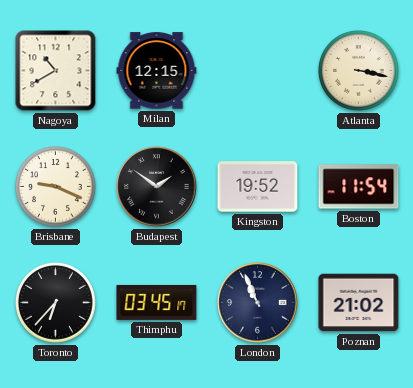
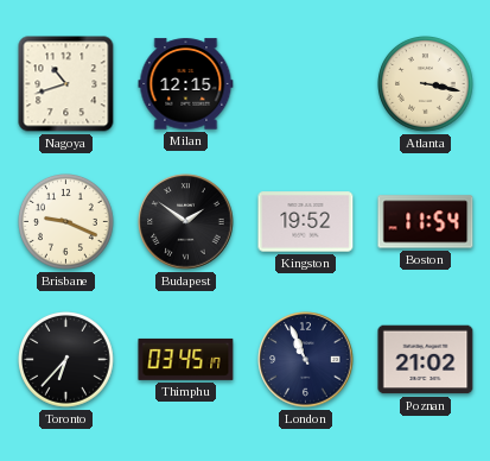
Nagoya: 10:40 -> 10:42 (66, 84)
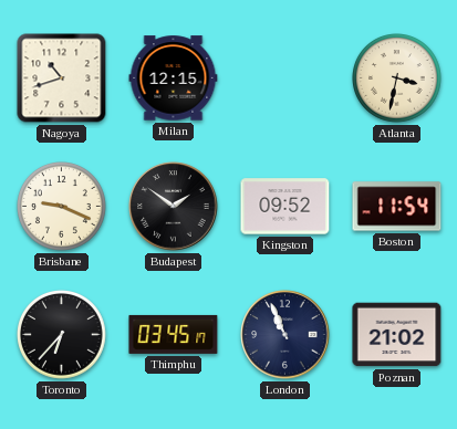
Atlanta: 3:17 -> 3:32 (397, 79)
Kingston: 19:52 -> 09:52 (285, 207)
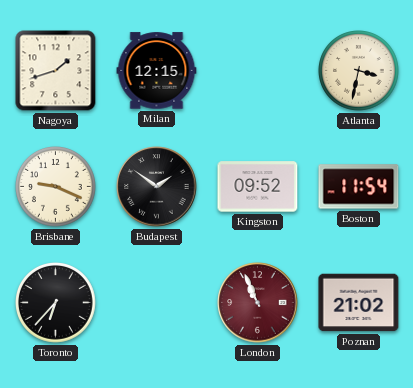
Nagoya: 10:42 -> 1:42 (56, 71)
Thimphu: 03:45 -> none (174, 334)
London dial: navy -> burgundy (258, 303)
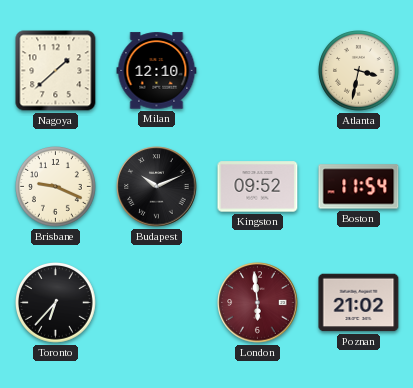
Nagoya: 1:42 -> 1:38 (56, 71)
Milan: 12:15 -> 12:10 (157, 71)
Budapest: 1:51 -> 10:11 (157, 187)
London: 10:56 -> 5:59 (258, 303)
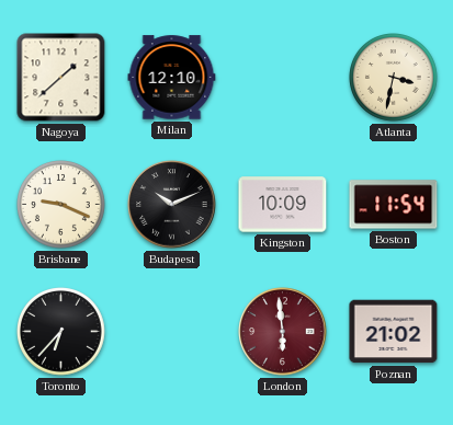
Kingston: 09:52 -> 10:09 (283, 205)
